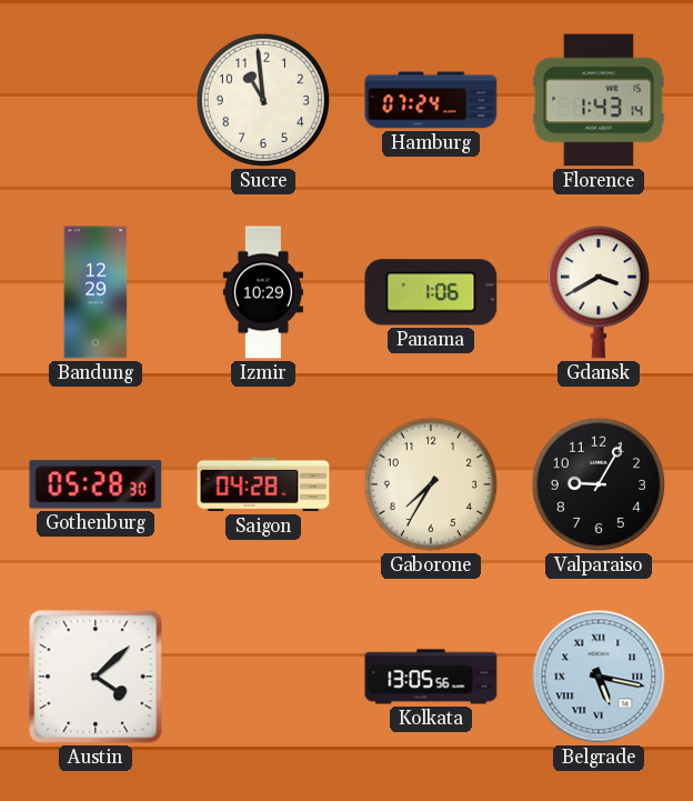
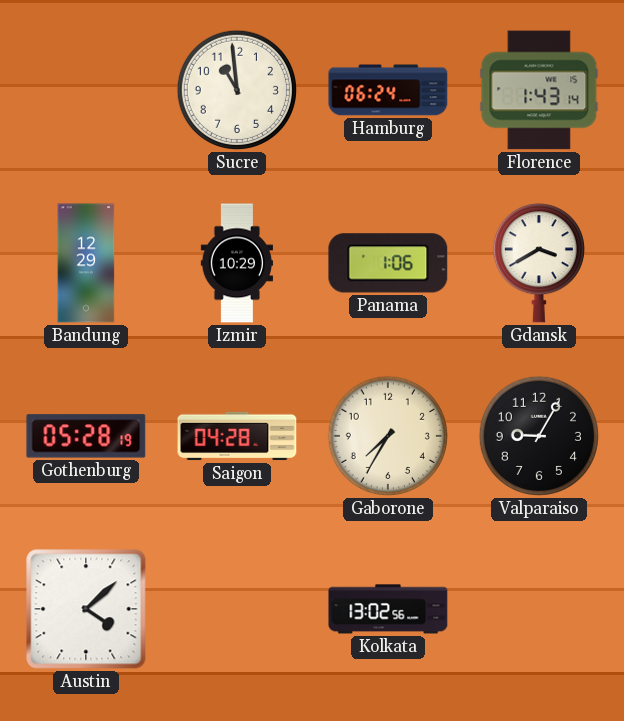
Hamburg: 07:24 -> 06:24 (388, 90)
Gothenburg: 05:28:30 -> 05:28:19 (86, 436)
Kolkata: 13:05 -> 13:02 (388, 609)
Belgrade: 5:17 -> none (599, 677)
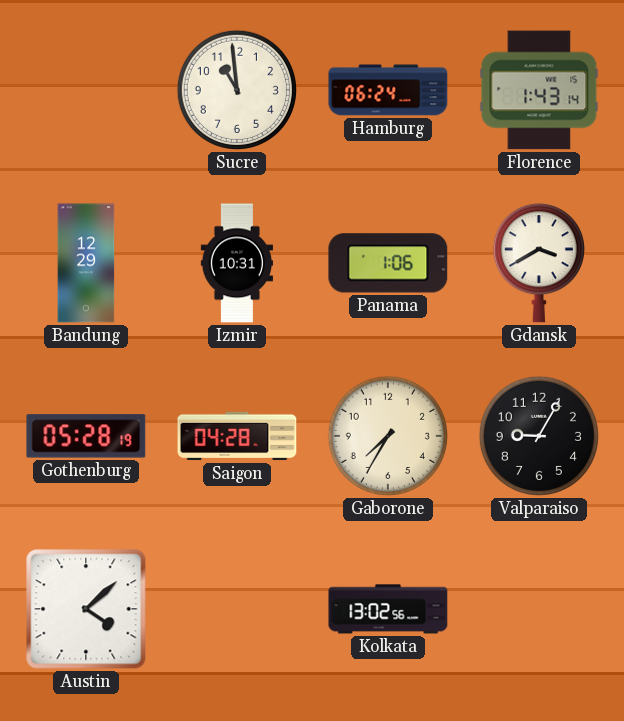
Izmir: 10:29 -> 10:31 (237, 263)
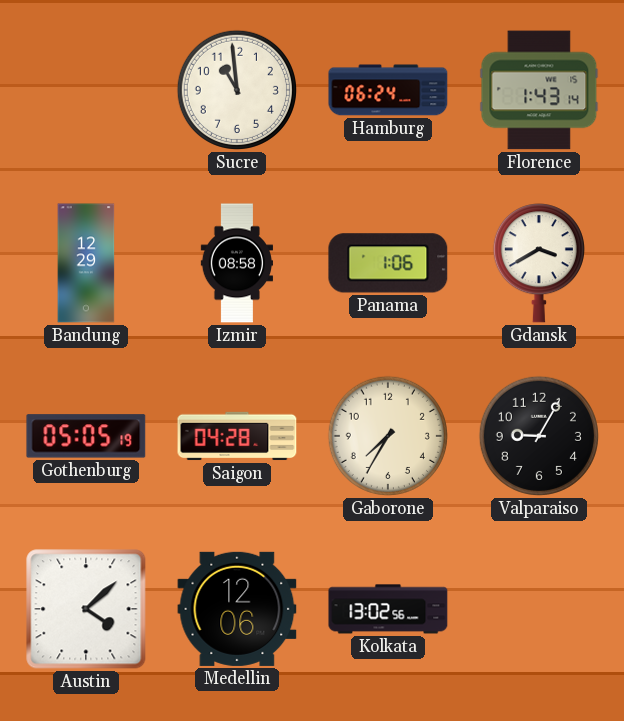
Izmir: 10:31 -> 08:58 (237, 263)
Gothenburg: 05:28 -> 05:05 (86, 436)
Medellin: none -> 12:06 (237, 609)
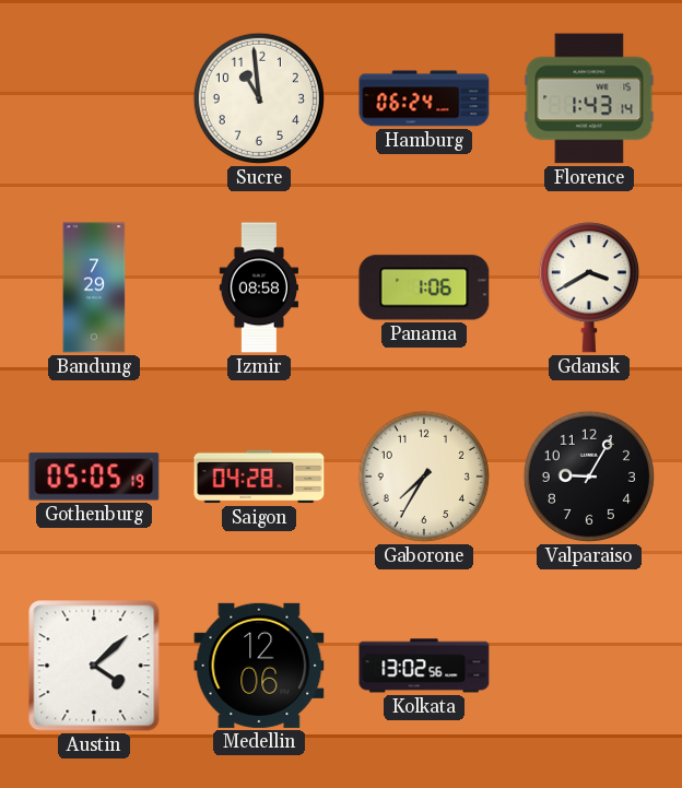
Bandung: 12:29 -> 7:29 (94, 287)
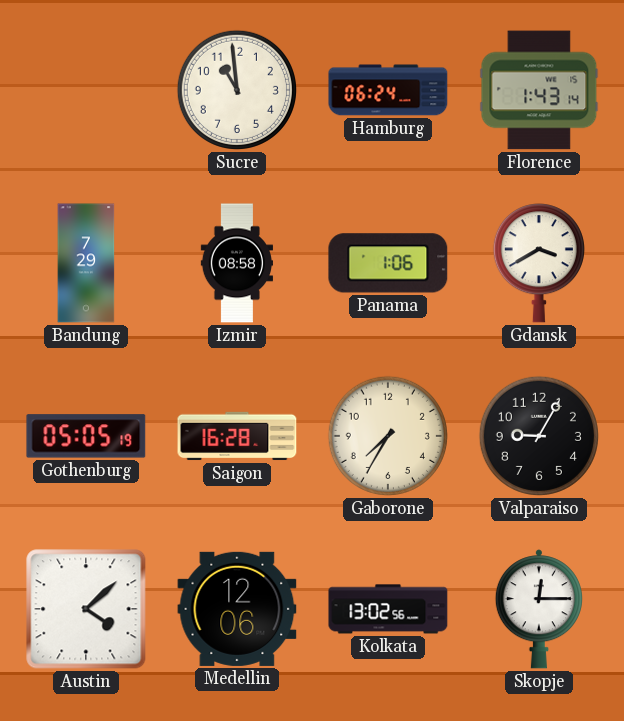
Saigon: 04:28 -> 16:28 (237, 436)
Skopje: none -> 12:15 (539, 609)
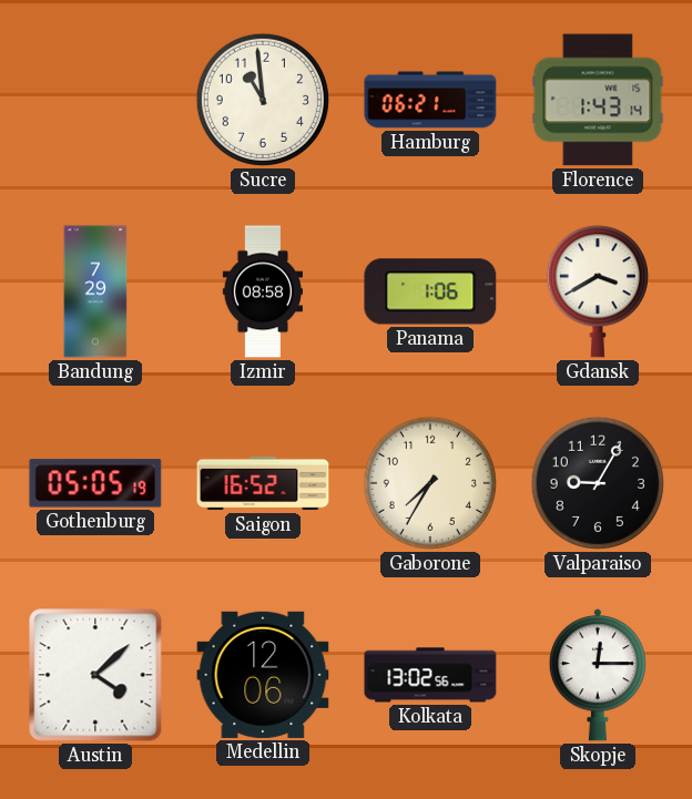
Hamburg: 06:24 -> 06:21 (430, 100)
Saigon: 16:28 -> 16:52 (263, 483)
